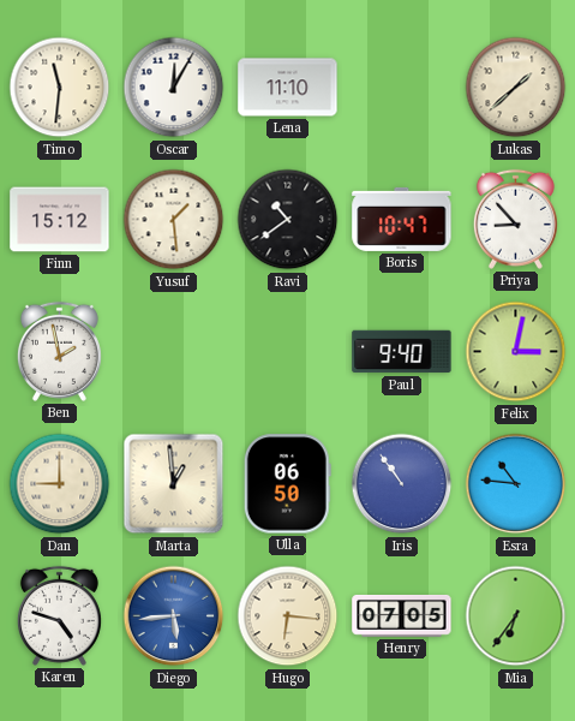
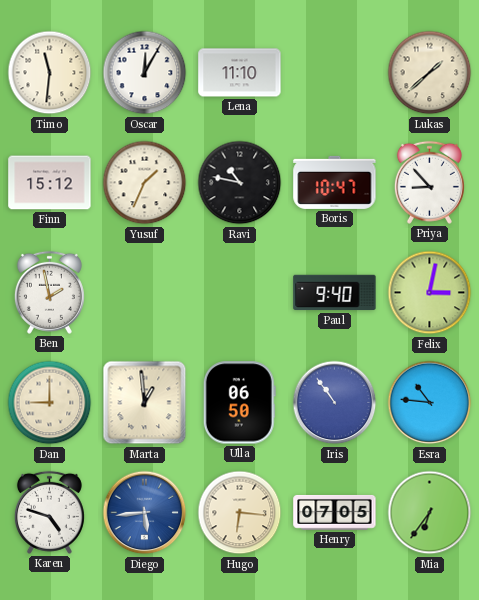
Yusuf: 1:29 -> 1:34 (145, 183)
Ravi: 10:39 -> 10:47 (240, 183)
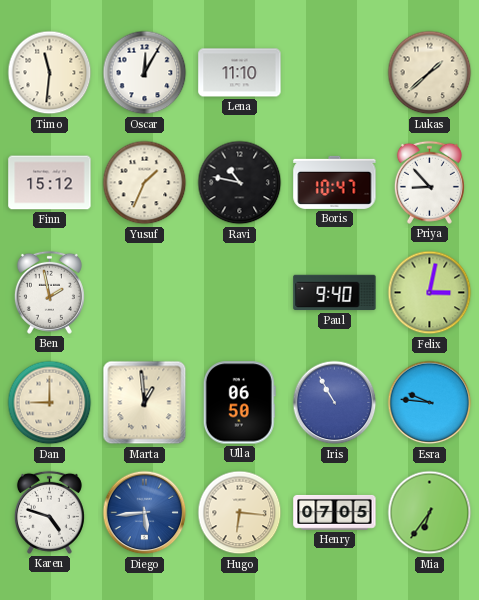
Iris: 10:54 -> 10:55 (335, 403)
Esra: 10:46 -> 9:46 (430, 403)
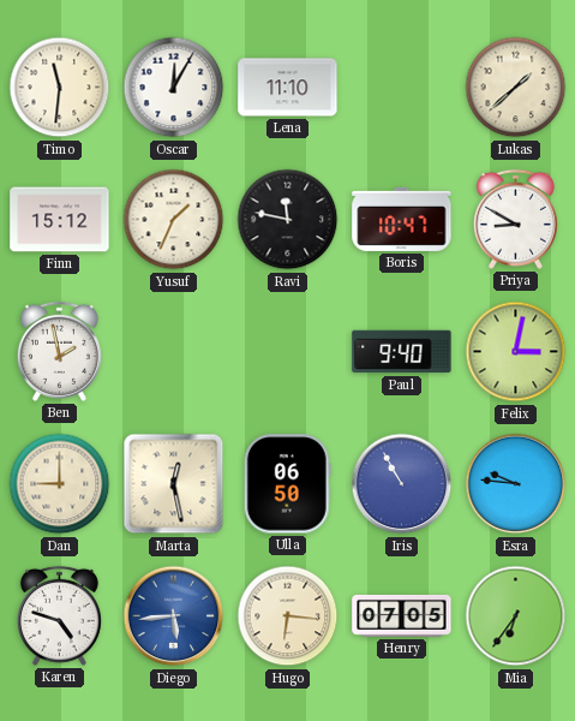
Ravi: 10:47 -> 11:47 (288, 220)
Priya: 8:53 -> 8:50 (515, 219)
Marta: 12:59 -> 12:28 (174, 484)
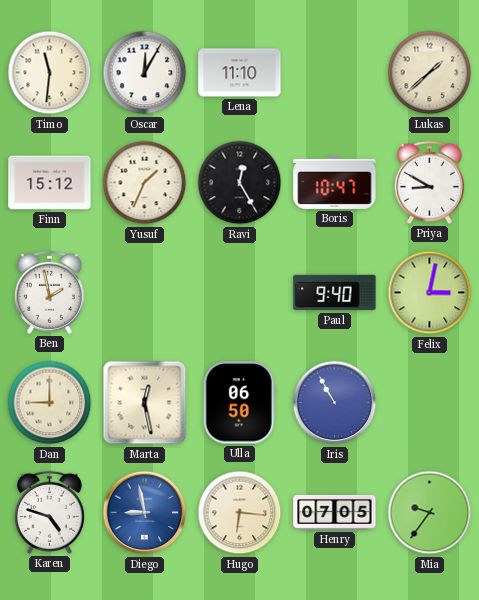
Ravi: 11:47 -> 12:25 (240, 183)
Esra: 9:46 -> none (516, 484)
Diego: 5:44 -> 8:58 (145, 513)
Mia: 6:36 -> 9:36 (430, 513)
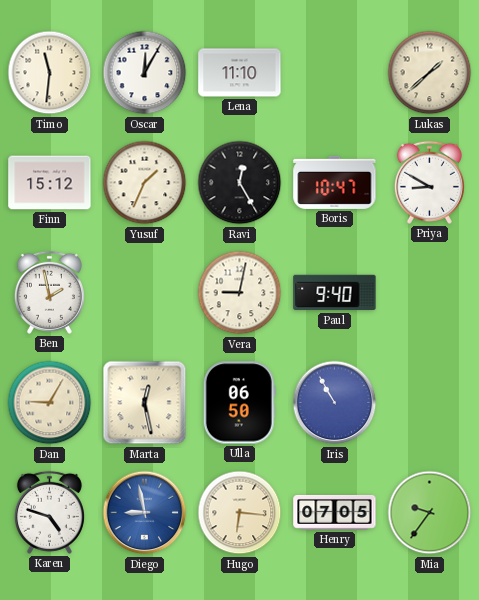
Vera: none -> 9:02 (240, 293)
Felix: 3:02 -> none (430, 293)
Dan: 9:00 -> 9:05 (50, 403)
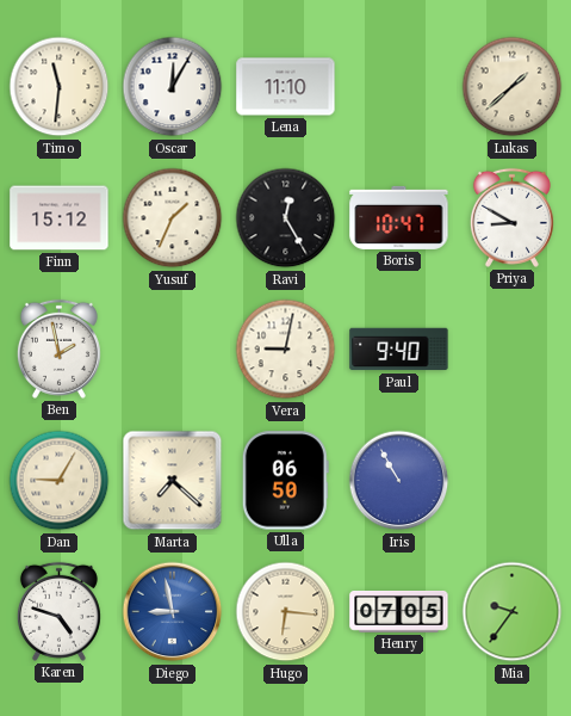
Marta: 12:28 -> 7:22 (173, 481)
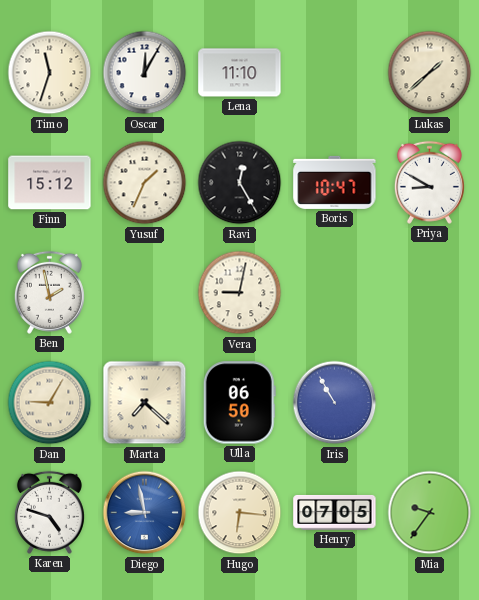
Timo: 11:31 -> 11:33 (50, 73)
Paul: 9:40 -> none (399, 350)
